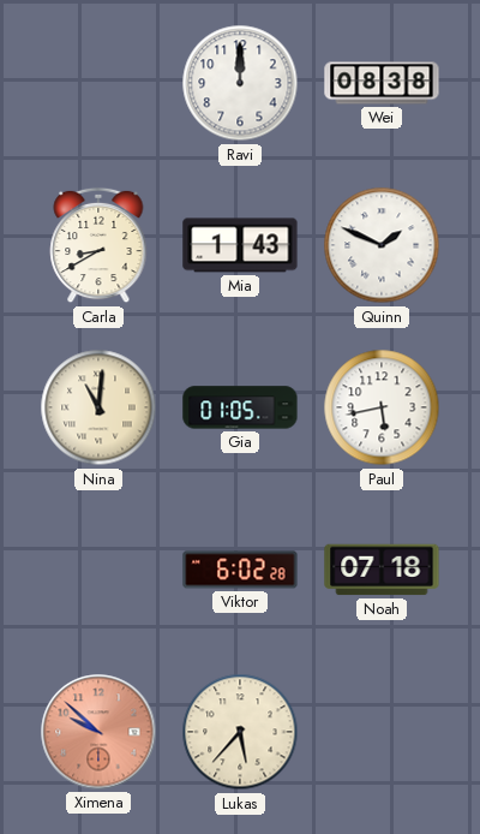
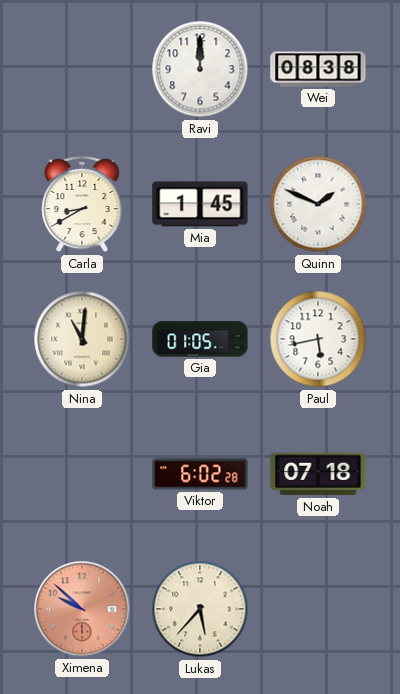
Mia: 1:43 -> 1:45 (200, 204)
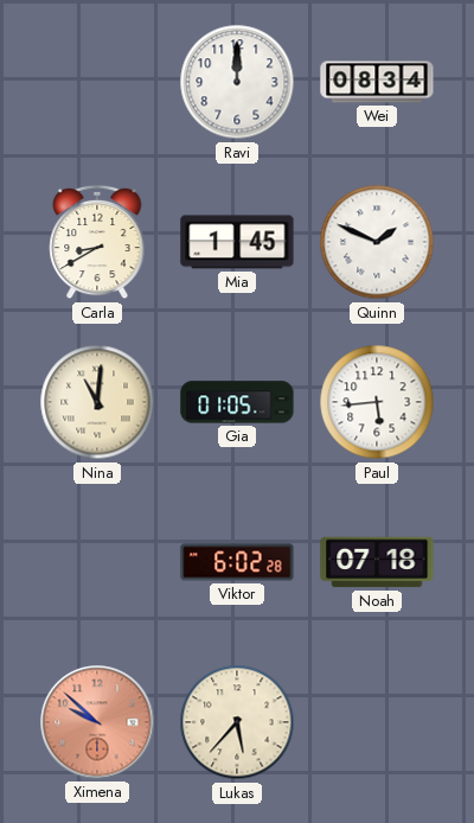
Wei: 08:38 -> 08:34 (377, 82)
Paul: 5:43 -> 5:44 (377, 402)
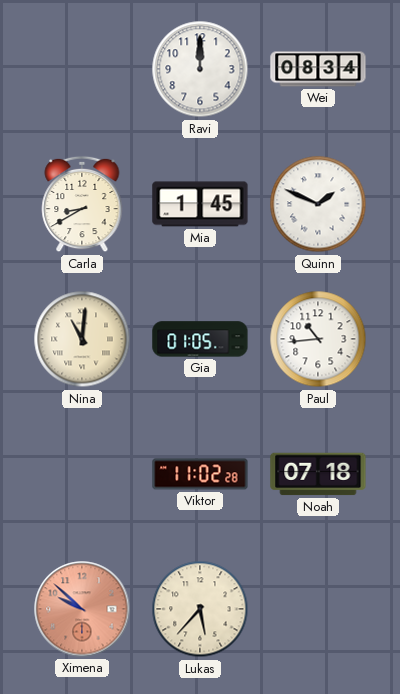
Paul: 5:44 -> 10:44 (318, 339)
Viktor: 6:02 -> 11:02 (200, 474)
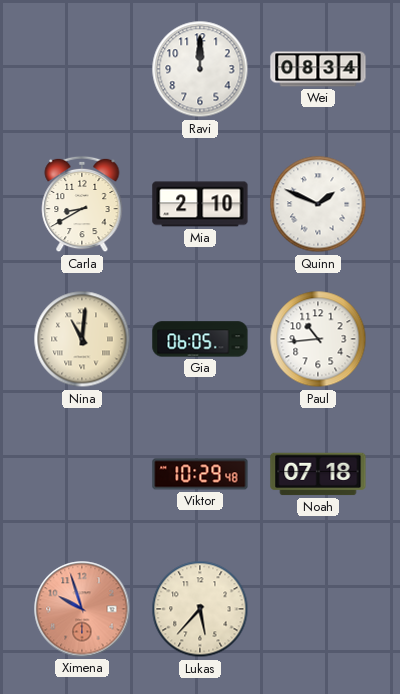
Mia: 1:45 -> 2:10 (200, 204)
Gia: 01:05 -> 06:05 (200, 339)
Viktor: 11:02 -> 10:29 (200, 474)
Ximena: 9:52 -> 9:57 (82, 609)
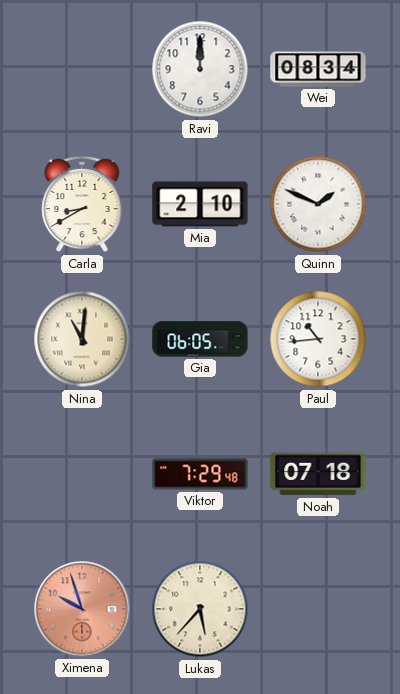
Viktor: 10:29 -> 7:29 (200, 474)
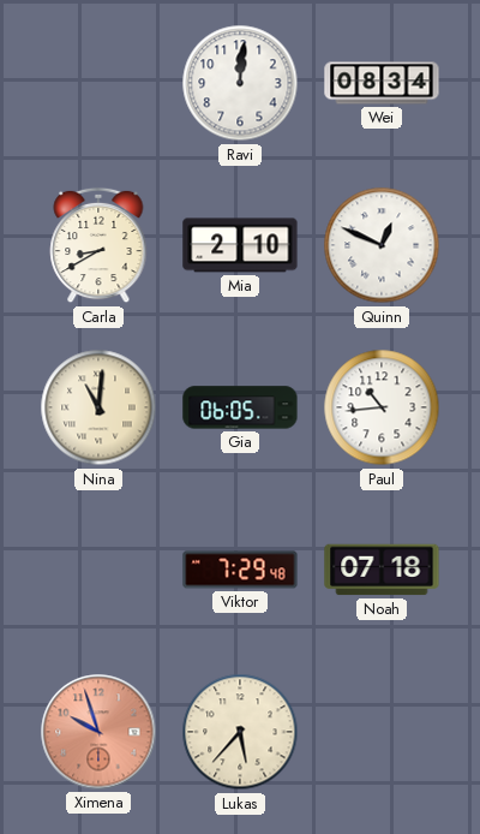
Ravi: 12:00 -> 12:01 (240, 83)
Quinn: 1:49 -> 12:49 (382, 245)
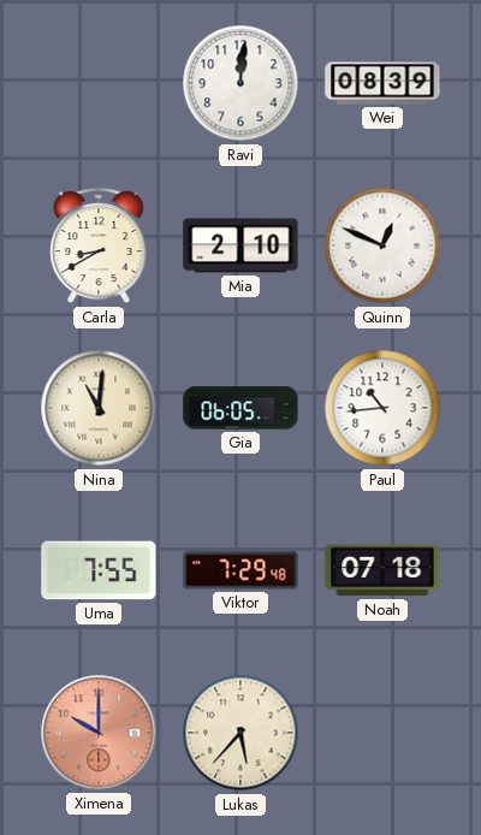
Wei: 08:34 -> 08:39 (382, 83)
Uma: none -> 7:55 (99, 570)
Ximena: 9:57 -> 10:00 (99, 733)
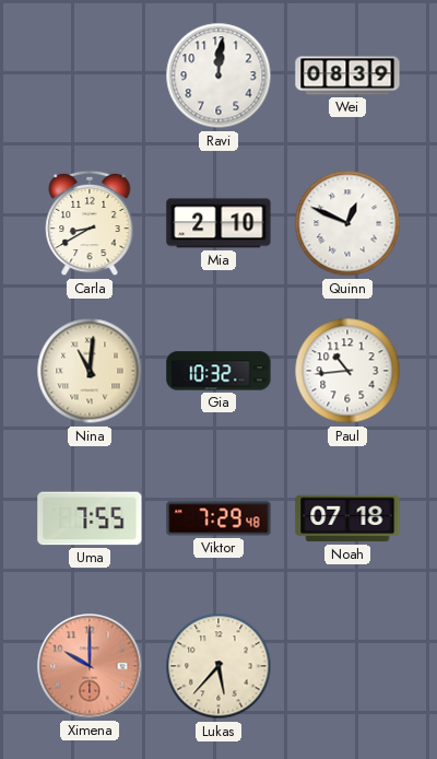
Gia: 06:05 -> 10:32 (218, 371)
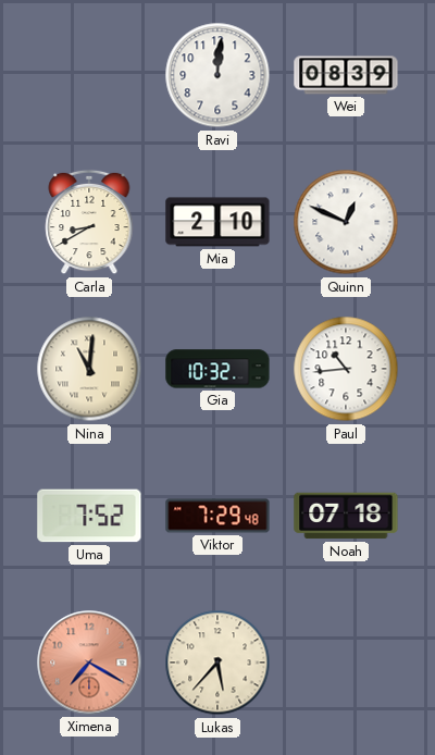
Uma: 7:55 -> 7:52 (89, 516)
Ximena: 10:00 -> 7:20 (89, 663)
